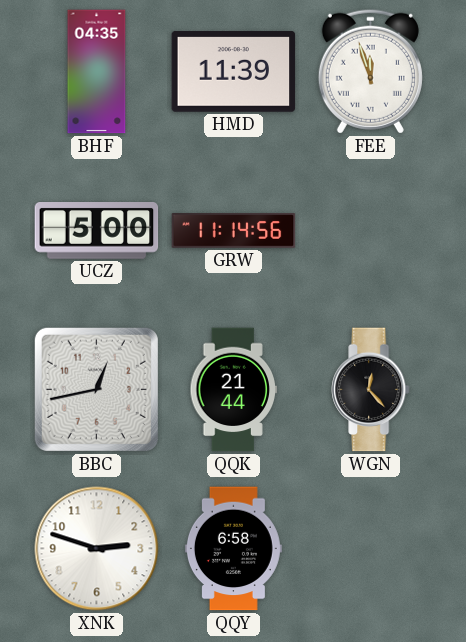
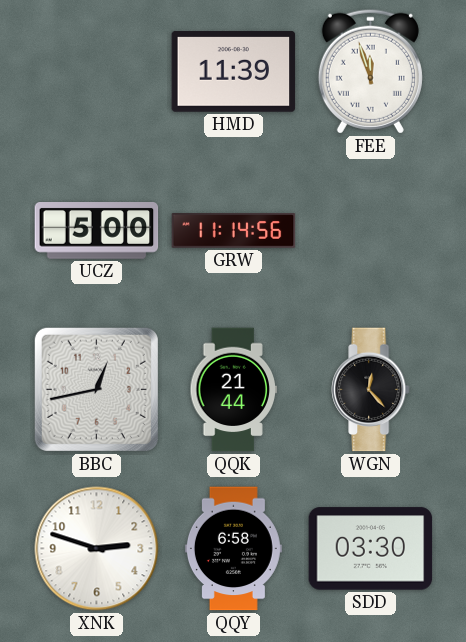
BHF: 04:35 -> none (97, 72)
SDD: none -> 03:30 (371, 549)
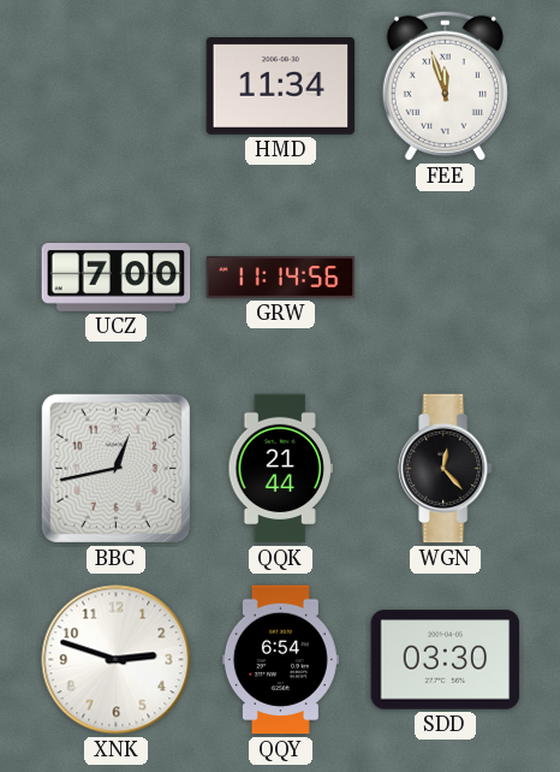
HMD: 11:39 -> 11:34 (281, 87)
UCZ: 5:00 -> 7:00 (117, 278)
QQY: 6:58 -> 6:54 (280, 660)
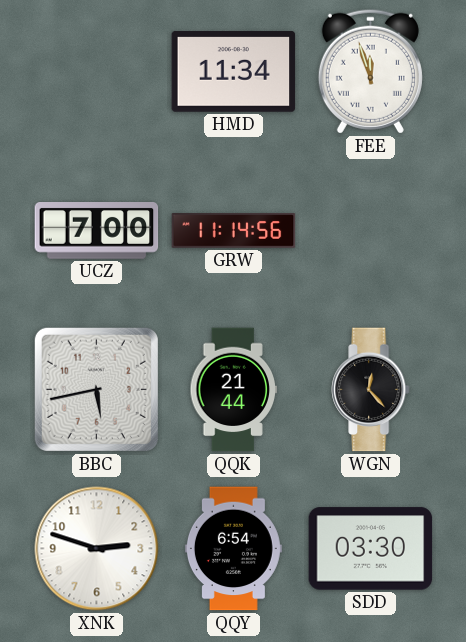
BBC: 12:43 -> 5:43 (96, 389)
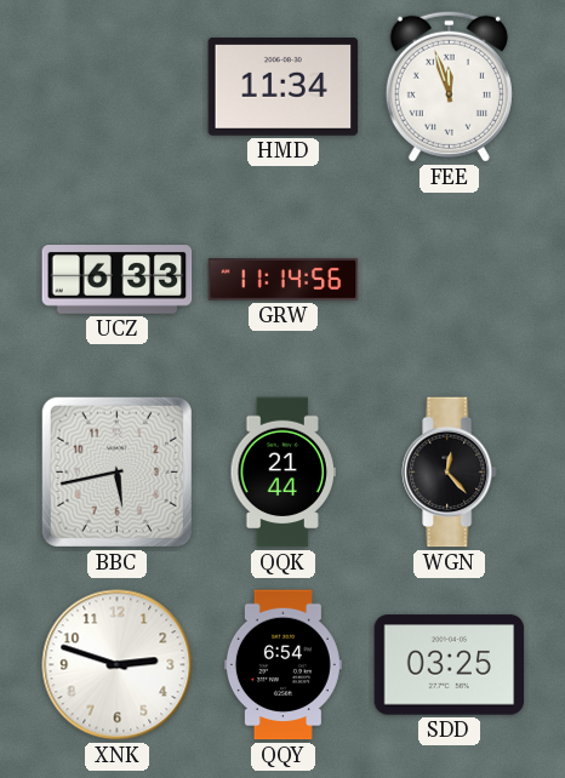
UCZ: 7:00 -> 6:33 (118, 280)
SDD: 03:30 -> 03:25 (450, 665)
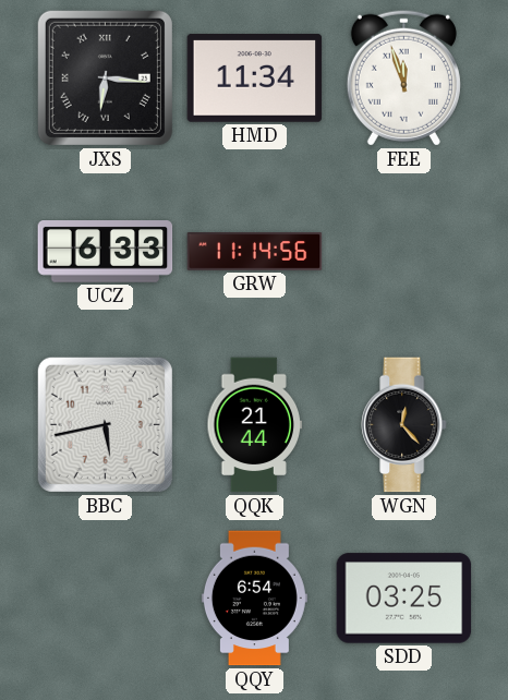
JXS: none -> 6:16 (105, 77)
XNK: 2:48 -> none (118, 665)
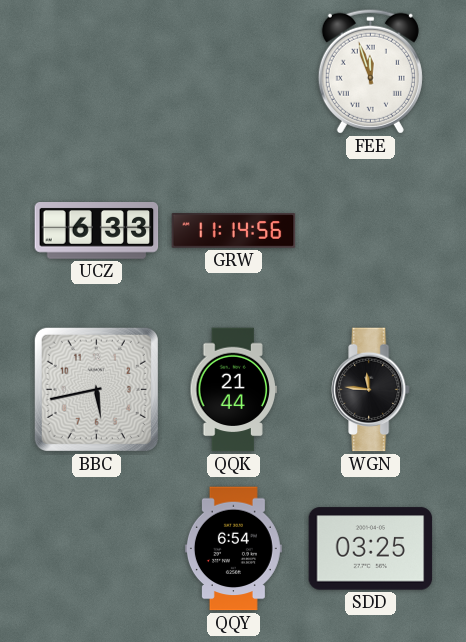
JXS: 6:16 -> none (105, 77)
HMD: 11:34 -> none (255, 79)
WGN: 12:23 -> 11:46 (371, 390)
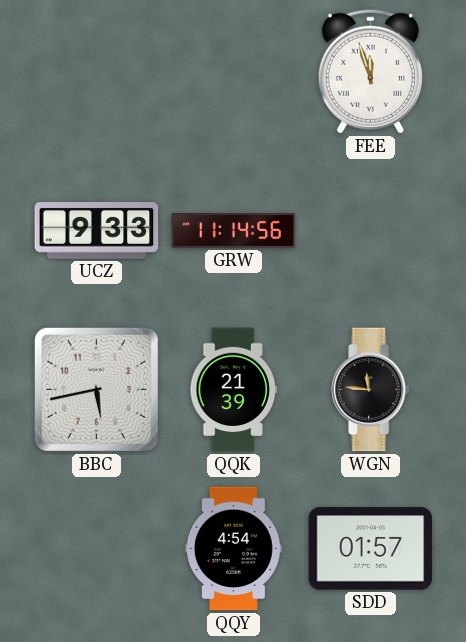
UCZ: 6:33 -> 9:33 (97, 231)
QQK: 21:44 -> 21:39 (234, 390)
QQY: 6:54 -> 4:54 (233, 549)
SDD: 03:25 -> 01:57 (371, 549)
